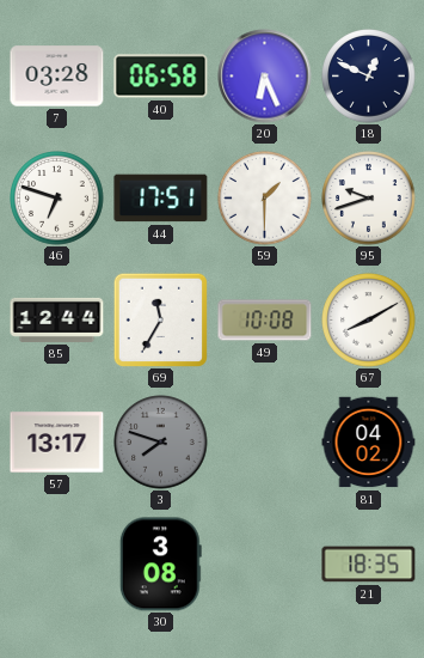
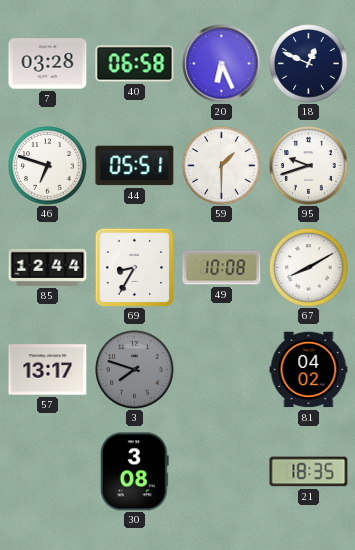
44: 17:51 -> 05:51 (135, 166)
69: 11:35 -> 8:35 (134, 267)
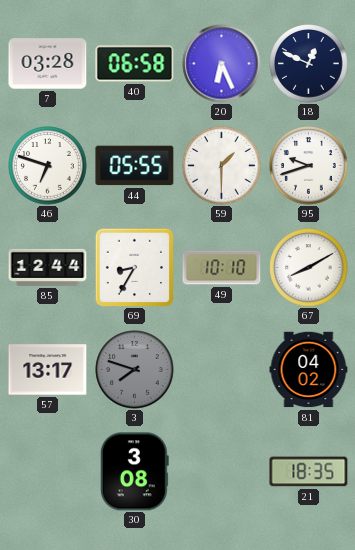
44: 05:51 -> 05:55 (135, 166)
49: 10:08 -> 10:10 (222, 268)
